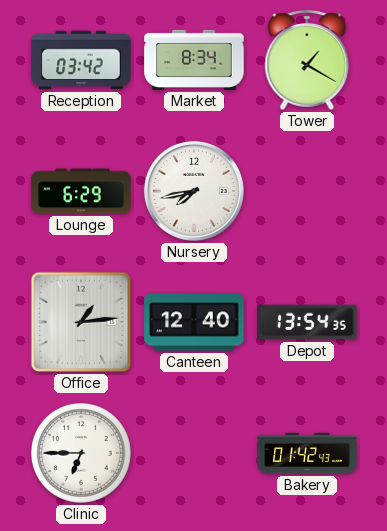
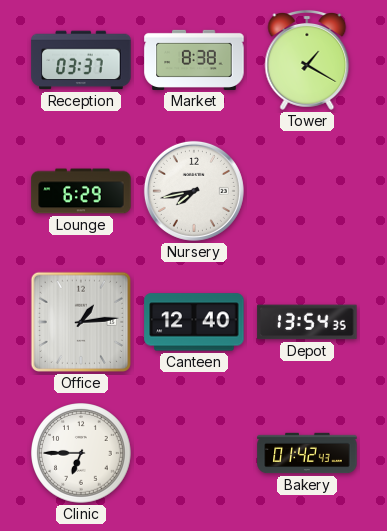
Reception: 03:42 -> 03:37 (81, 60)
Market: 8:34 -> 8:38 (194, 60)
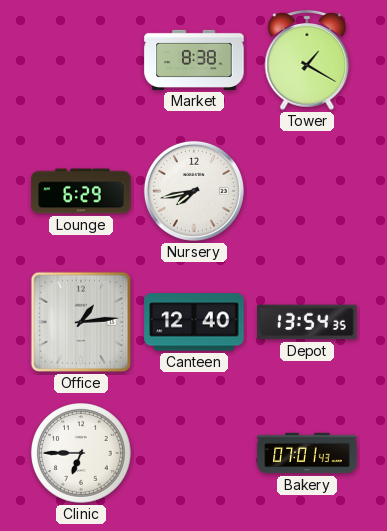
Reception: 03:37 -> none (81, 60)
Bakery: 01:42 -> 07:01 (307, 453)
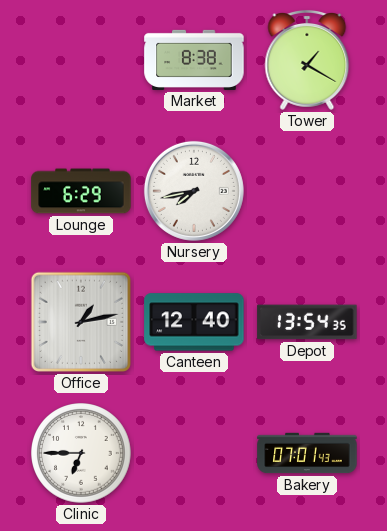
Office: 1:14 -> 1:13 (81, 322)
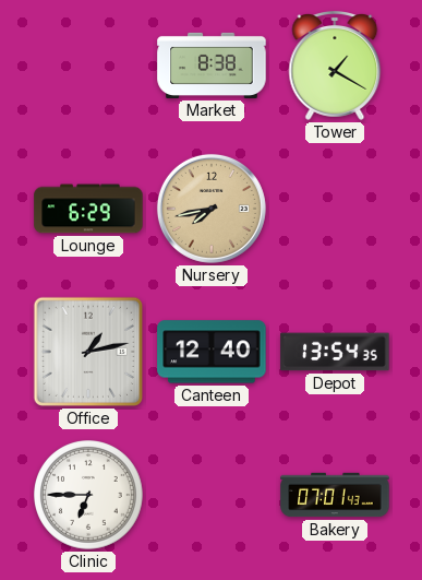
Nursery dial: white -> champagne (212, 209)
